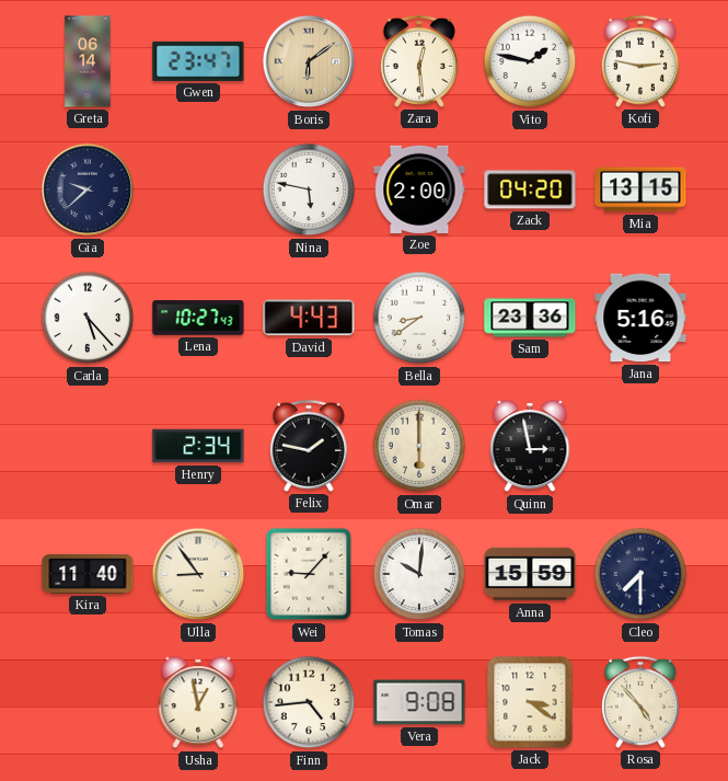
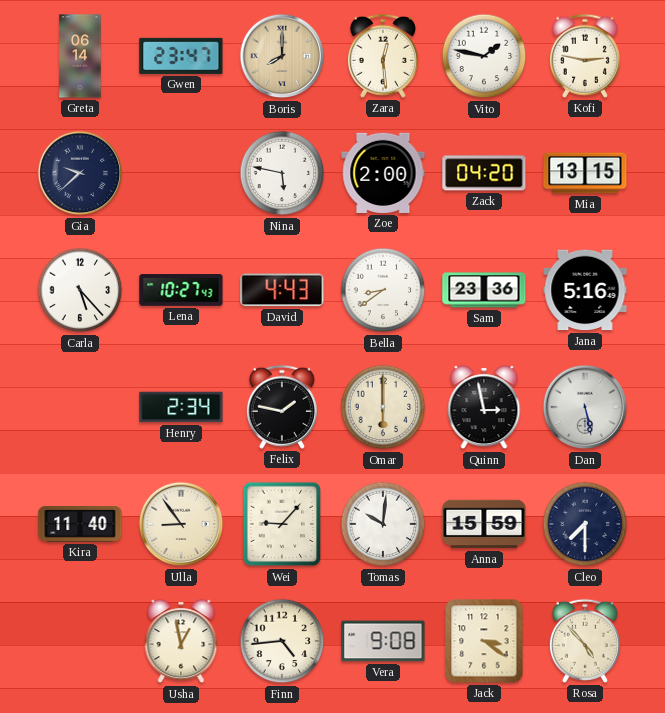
Boris: 6:09 -> 8:00 (282, 56)
Dan: none -> 5:28 (585, 407)
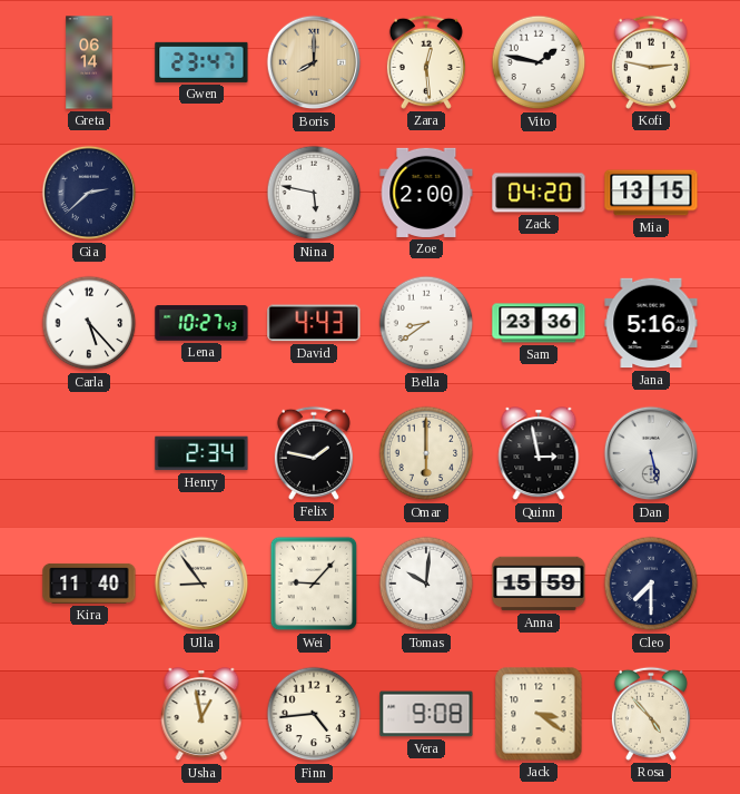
Gia: 9:38 -> 2:38 (89, 193)
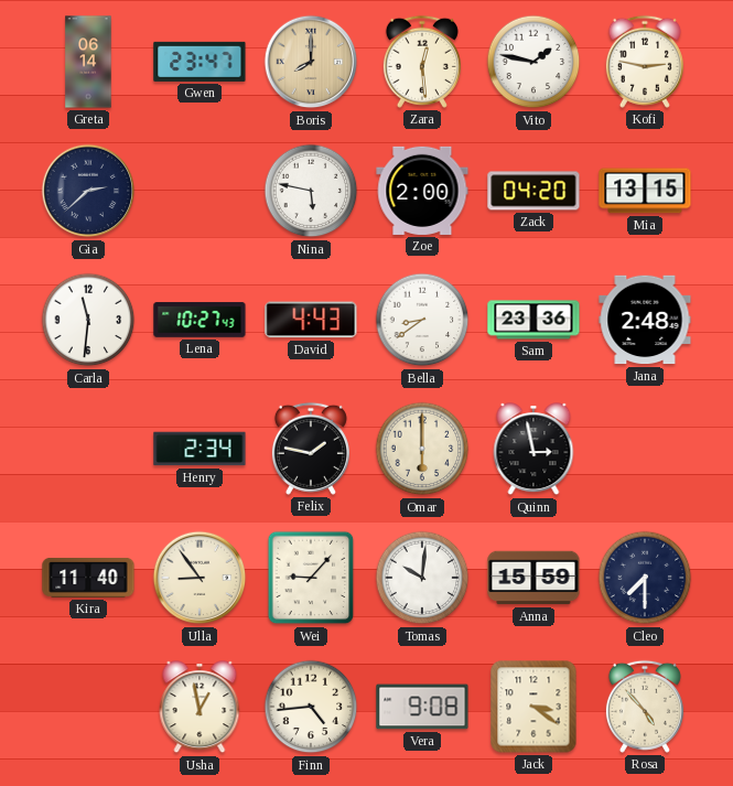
Carla: 5:23 -> 11:31 (88, 320)
Jana: 5:16 -> 2:48 (645, 320)
Dan: 5:28 -> none (651, 453)
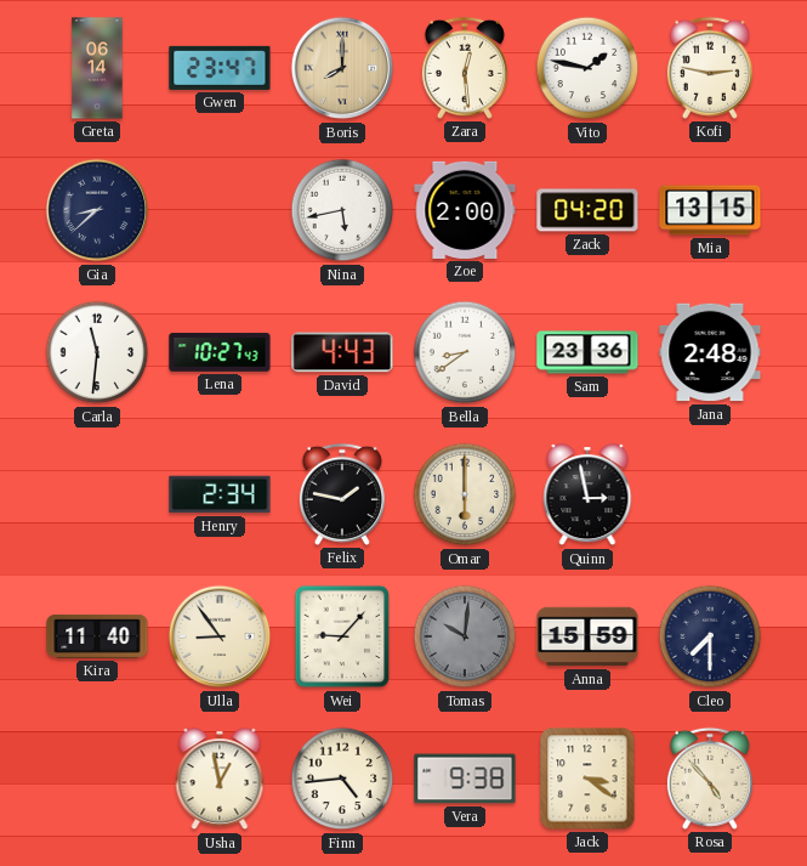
Gia: 2:38 -> 8:38 (97, 210)
Nina: 5:47 -> 5:43 (342, 210)
Tomas dial: white -> grey (465, 636)
Vera: 9:08 -> 9:38 (465, 779)
